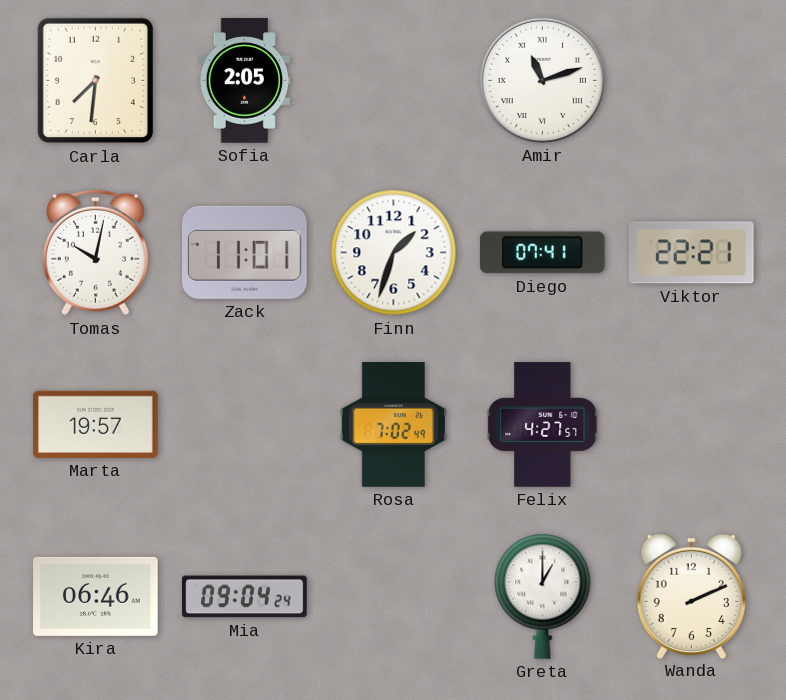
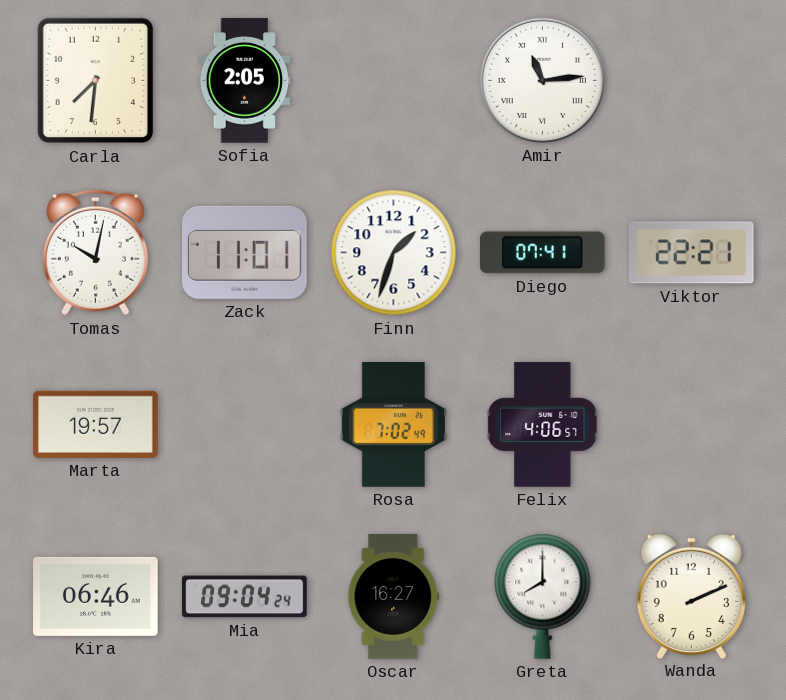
Amir: 11:12 -> 11:14 (542, 80)
Felix: 4:27 -> 4:06 (543, 425)
Oscar: none -> 16:27 (394, 597)
Greta: 1:00 -> 8:00 (543, 596)
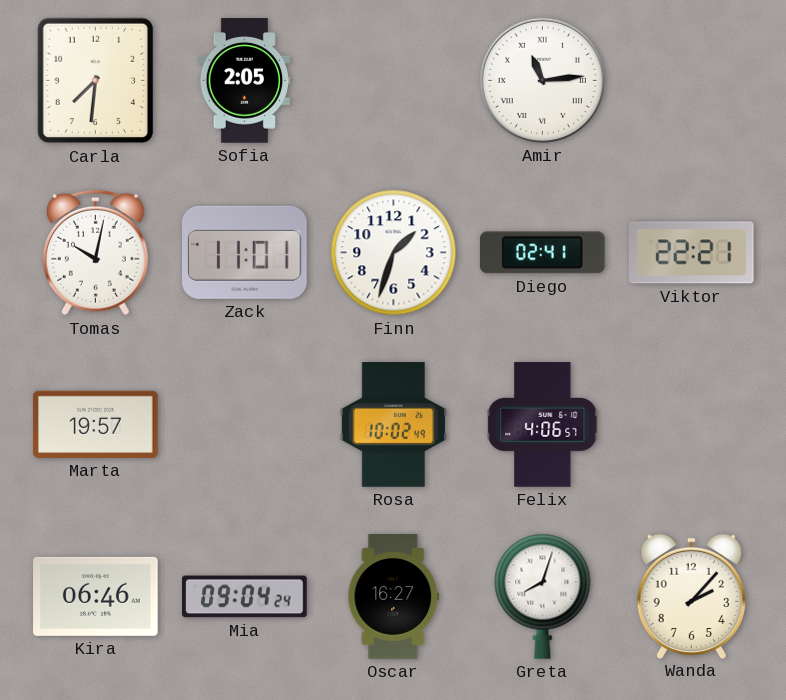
Diego: 07:41 -> 02:41 (542, 253)
Rosa: 7:02 -> 10:02 (393, 425)
Greta: 8:00 -> 8:03 (543, 596)
Wanda: 2:11 -> 2:07 (691, 596)
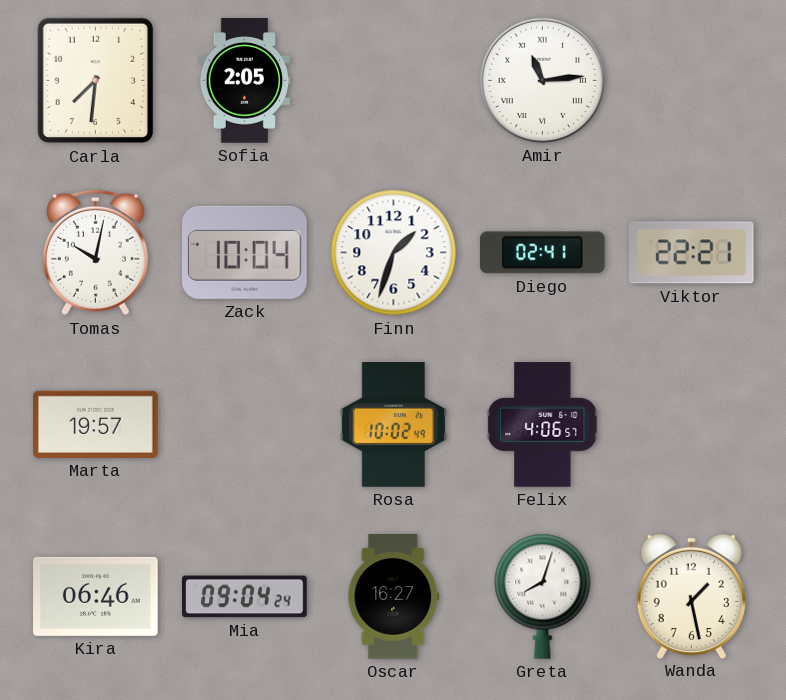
Zack: 11:01 -> 10:04 (245, 252)
Wanda: 2:07 -> 1:28 (691, 596)
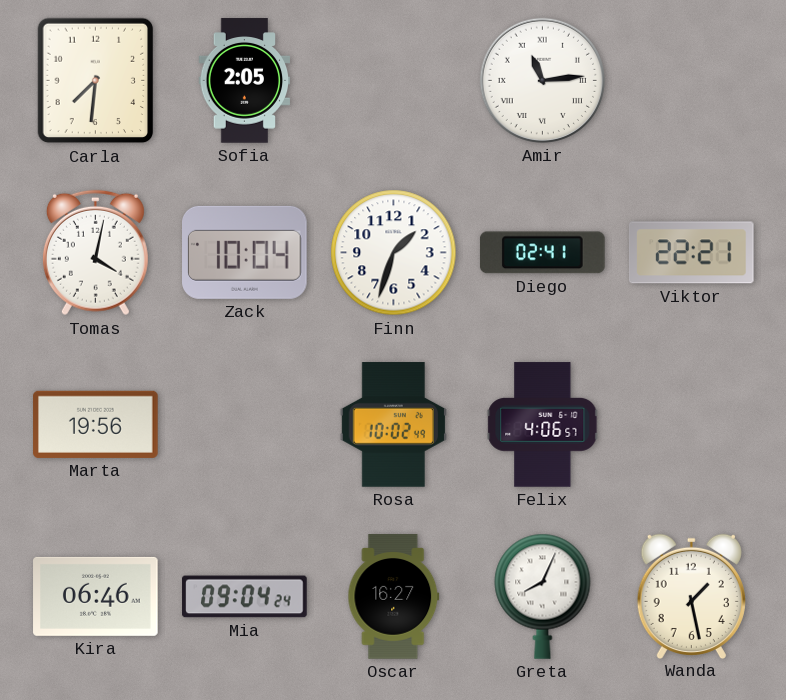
Tomas: 10:02 -> 4:02 (95, 253)
Marta: 19:57 -> 19:56 (96, 424)
Greta: 8:03 -> 8:04 (543, 596)
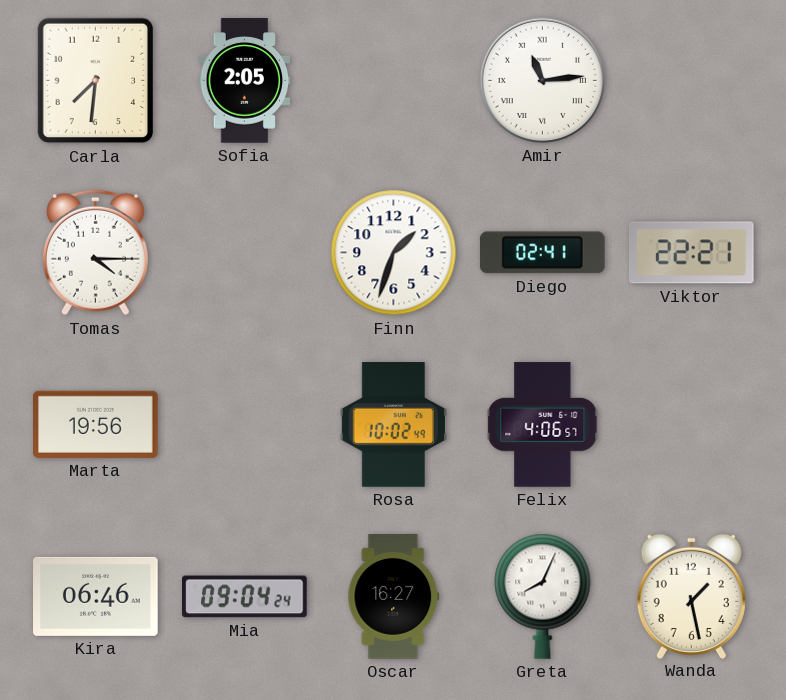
Tomas: 4:02 -> 4:15 (95, 253)
Zack: 10:04 -> none (245, 252)
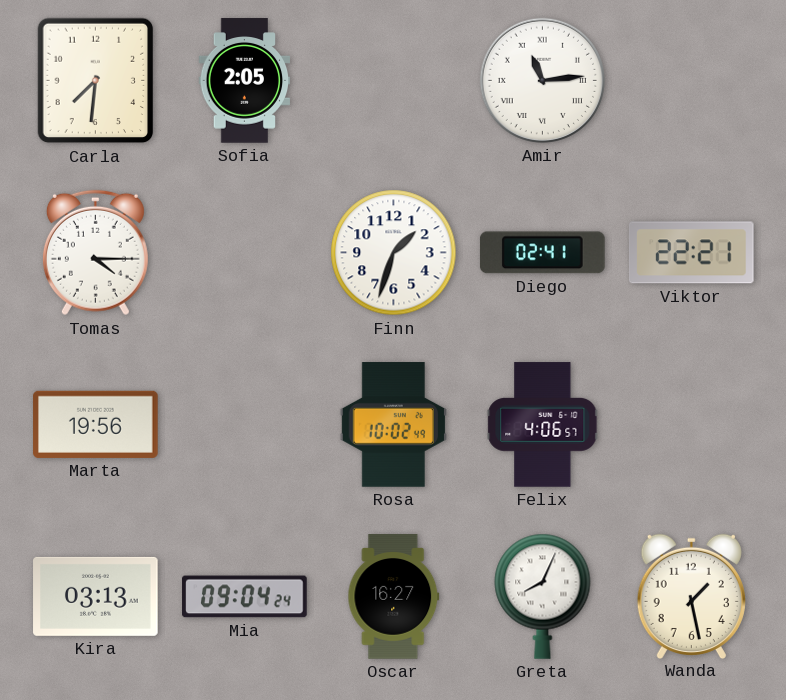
Kira: 06:46 -> 03:13 (96, 596)
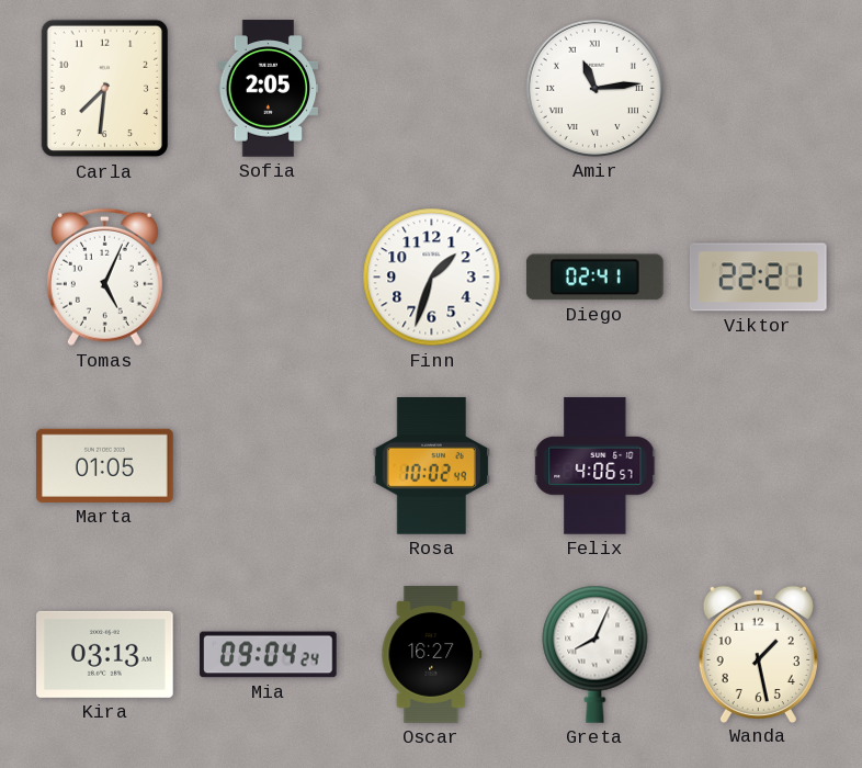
Tomas: 4:15 -> 5:04 (104, 278)
Marta: 19:56 -> 01:05 (105, 465)
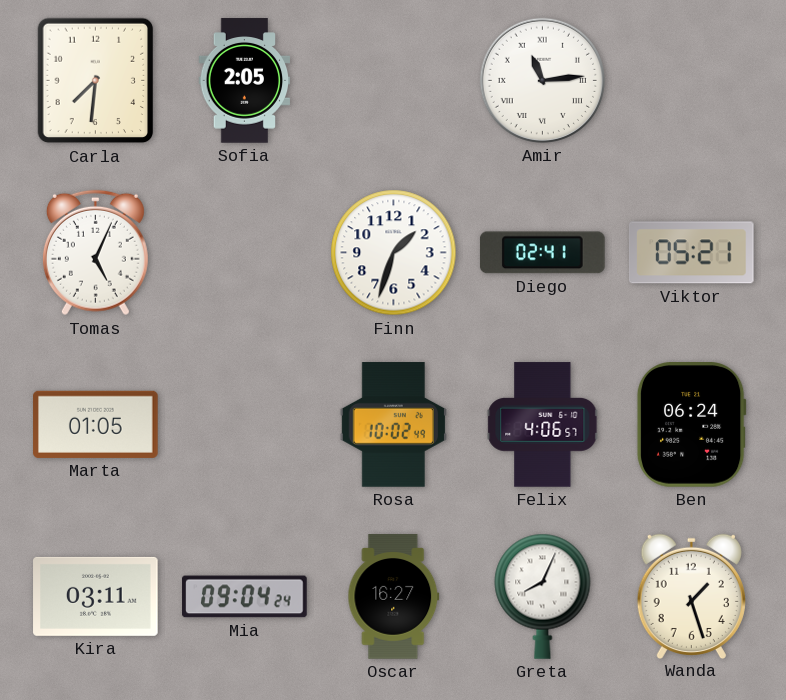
Viktor: 22:21 -> 05:21 (691, 253)
Ben: none -> 06:24 (691, 425)
Kira: 03:13 -> 03:11 (96, 596)
Wanda: 1:28 -> 1:27 (691, 596)
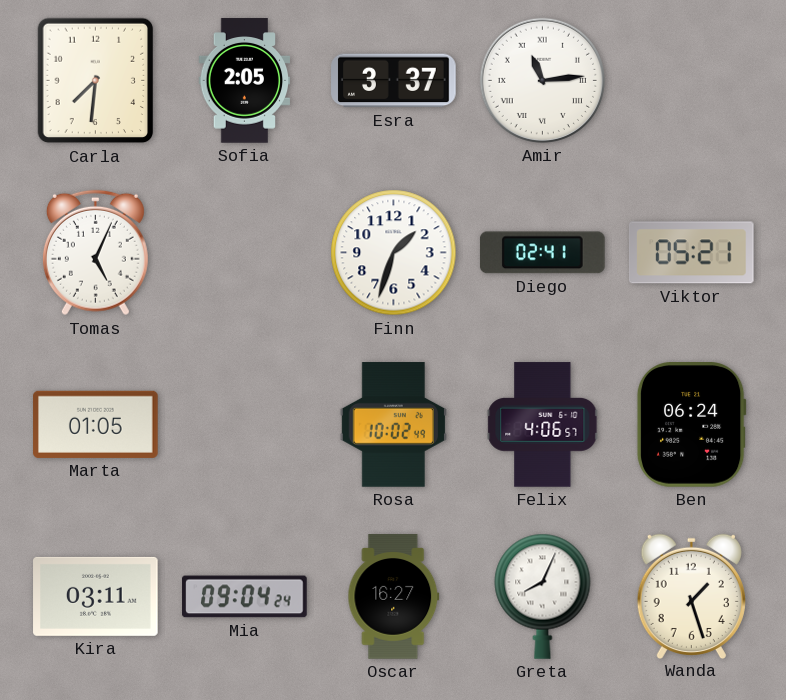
Esra: none -> 3:37 (394, 81)
